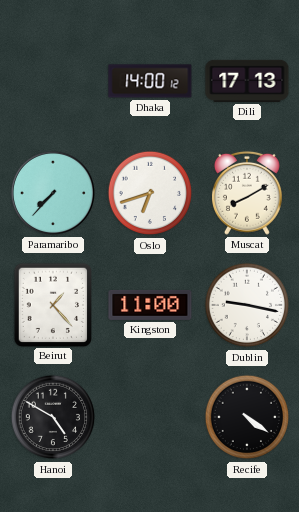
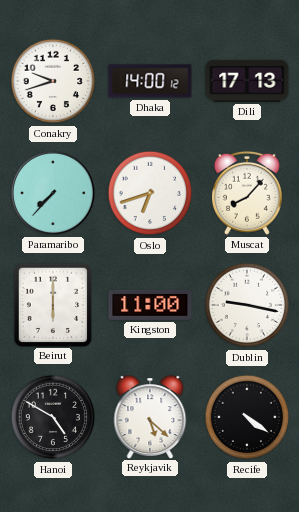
Conakry: none -> 9:42 (53, 81)
Muscat: 8:10 -> 8:07 (247, 193)
Beirut: 1:23 -> 6:00 (52, 304)
Reykjavik: none -> 5:22 (150, 417)
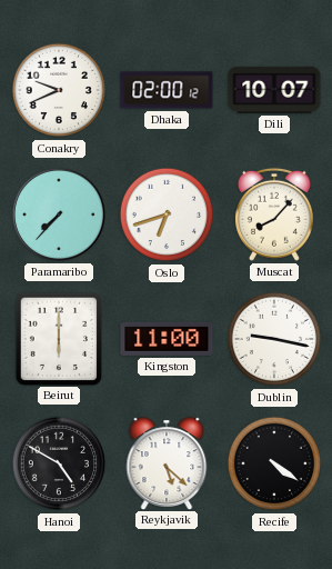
Conakry: 9:42 -> 9:41 (59, 90)
Dhaka: 14:00 -> 02:00 (167, 90)
Dili: 17:13 -> 10:07 (274, 90)
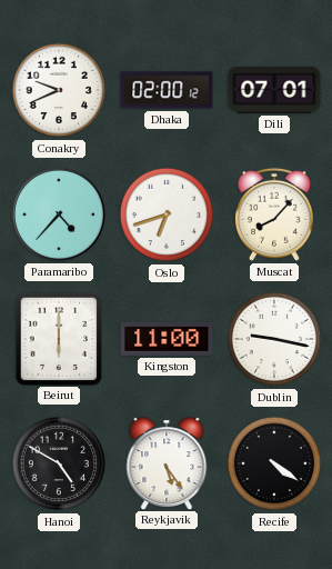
Dili: 10:07 -> 07:01 (274, 90)
Paramaribo: 7:37 -> 4:37 (59, 214)
Reykjavik: 5:22 -> 5:24 (167, 463)
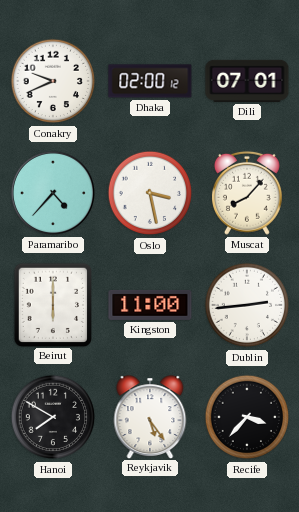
Oslo: 6:42 -> 3:28 (150, 193)
Dublin: 9:17 -> 2:44 (247, 305)
Hanoi: 4:50 -> 7:50 (53, 417)
Recife: 4:21 -> 3:37 (247, 417)
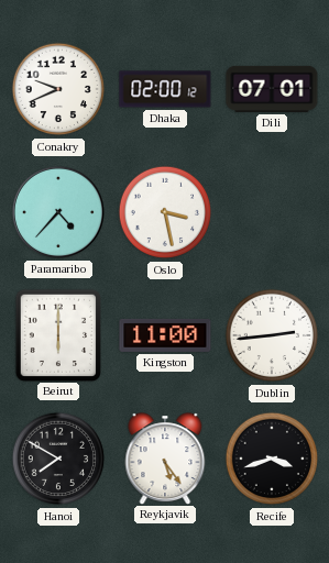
Muscat: 8:07 -> none (247, 193)
Recife: 3:37 -> 3:42 (272, 459)
